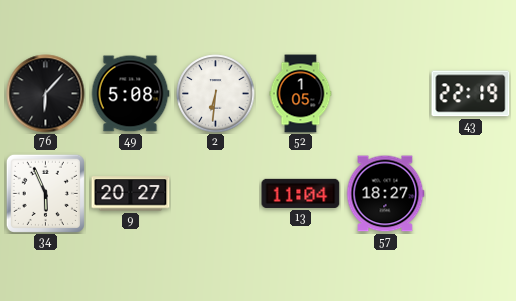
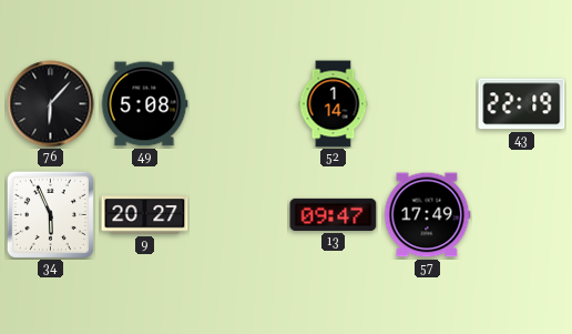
2: 6:31 -> none (216, 94)
52: 1:05 -> 1:14 (334, 104)
13: 11:04 -> 09:47 (334, 214)
57: 18:27 -> 17:49 (427, 215)
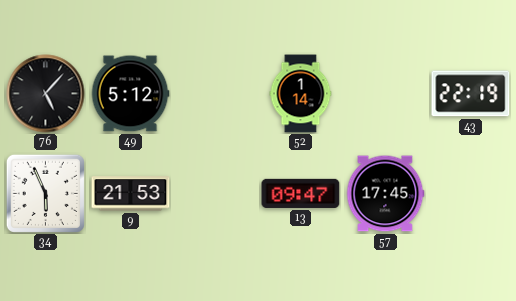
76: 6:07 -> 5:07 (46, 94)
49: 5:08 -> 5:12 (130, 94)
9: 20:27 -> 21:53 (131, 194)
57: 17:49 -> 17:45 (385, 194)
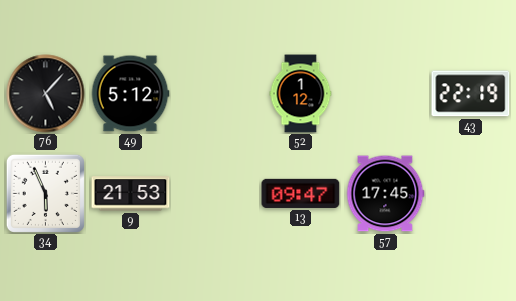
52: 1:14 -> 1:12 (301, 94)
